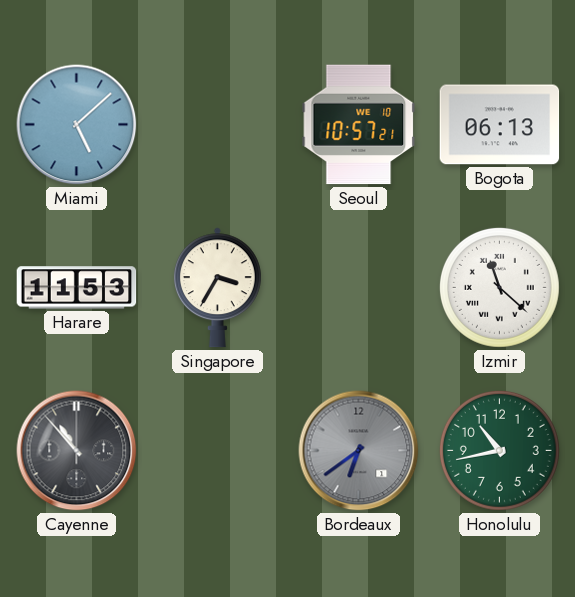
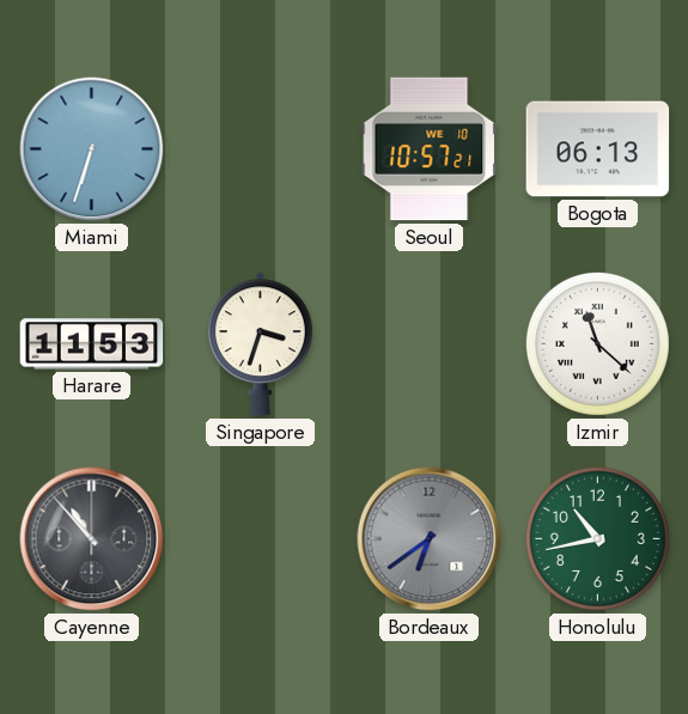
Miami: 5:08 -> 6:33 (92, 149)
Singapore: 3:35 -> 3:33 (260, 344)
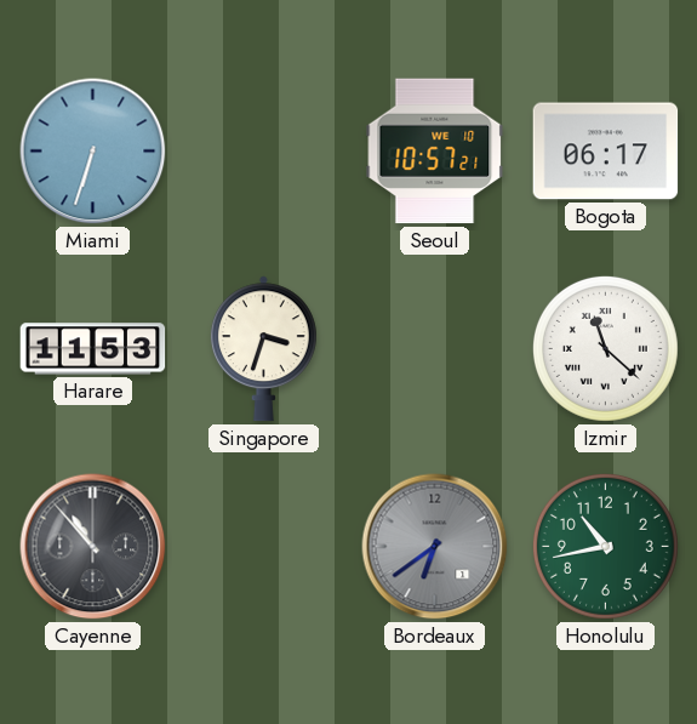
Bogota: 06:13 -> 06:17 (606, 152)
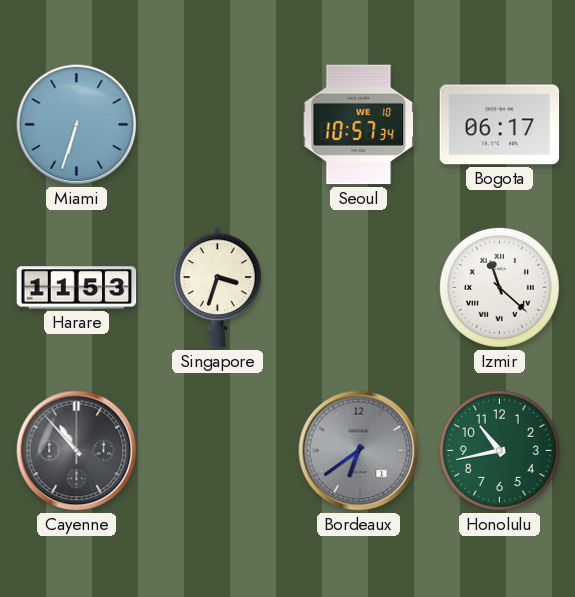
Seoul: 10:57:21 -> 10:57:34 (359, 125)
